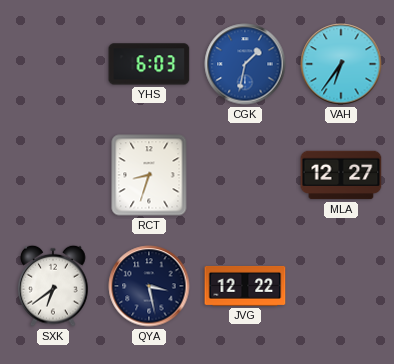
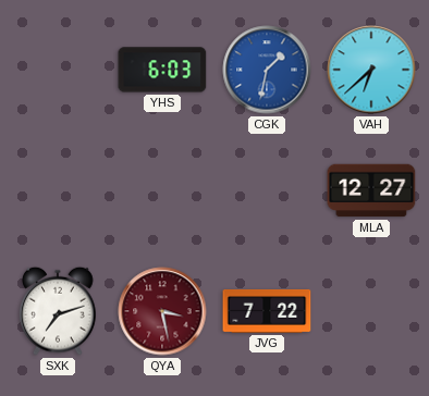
VAH: 6:36 -> 6:38 (371, 70)
RCT: 8:33 -> none (149, 175)
SXK: 6:39 -> 7:12 (58, 311)
QYA dial: navy -> burgundy (162, 311)
JVG: 12:22 -> 7:22 (267, 311)
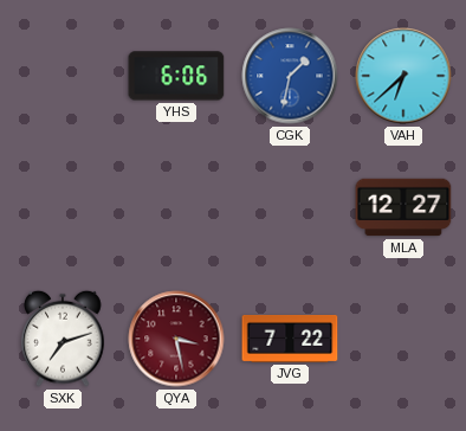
YHS: 6:03 -> 6:06 (176, 76)
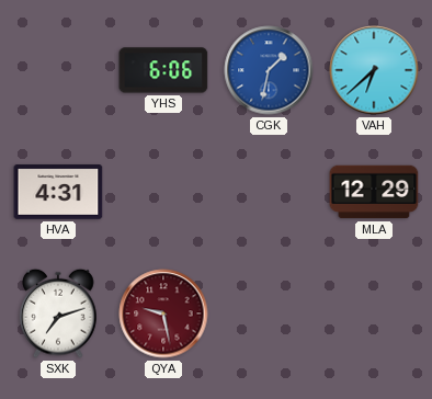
HVA: none -> 4:31 (58, 192)
MLA: 12:27 -> 12:29 (374, 192)
QYA: 3:28 -> 9:28 (163, 314)
JVG: 7:22 -> none (290, 339)
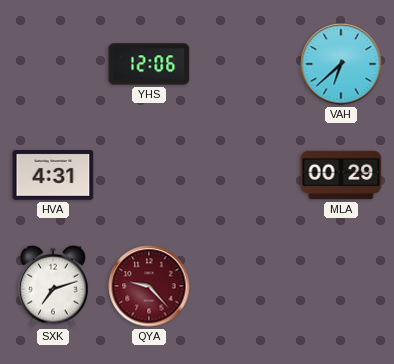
YHS: 6:06 -> 12:06 (149, 64)
CGK: 1:32 -> none (269, 70)
MLA: 12:29 -> 00:29 (341, 175)
QYA: 9:28 -> 9:23 (149, 286)
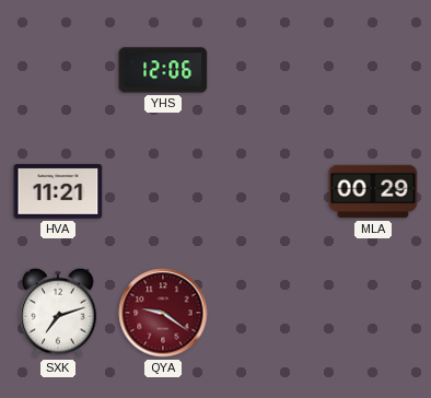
VAH: 6:38 -> none (341, 64)
HVA: 4:31 -> 11:21 (58, 191)
QYA: 9:23 -> 9:21 (163, 313)
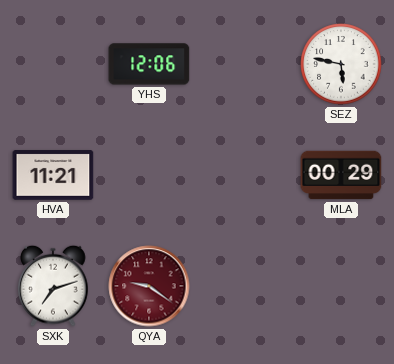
SEZ: none -> 5:47 (341, 64)
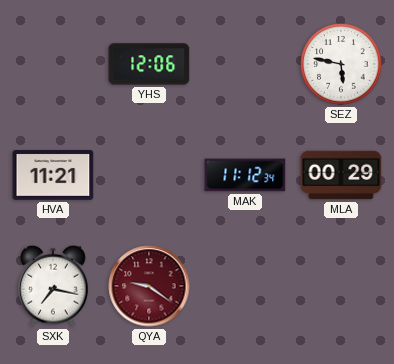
MAK: none -> 11:12 (245, 175)
SXK: 7:12 -> 7:17 (53, 286)
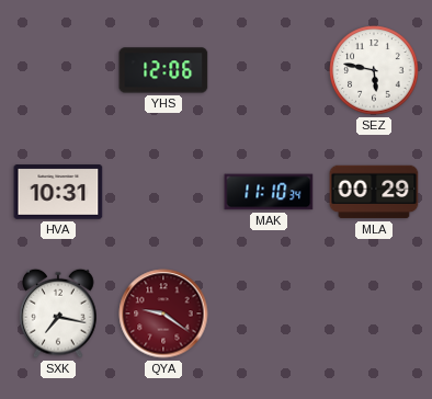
HVA: 11:21 -> 10:31 (58, 192)
MAK: 11:12 -> 11:10 (269, 192)
